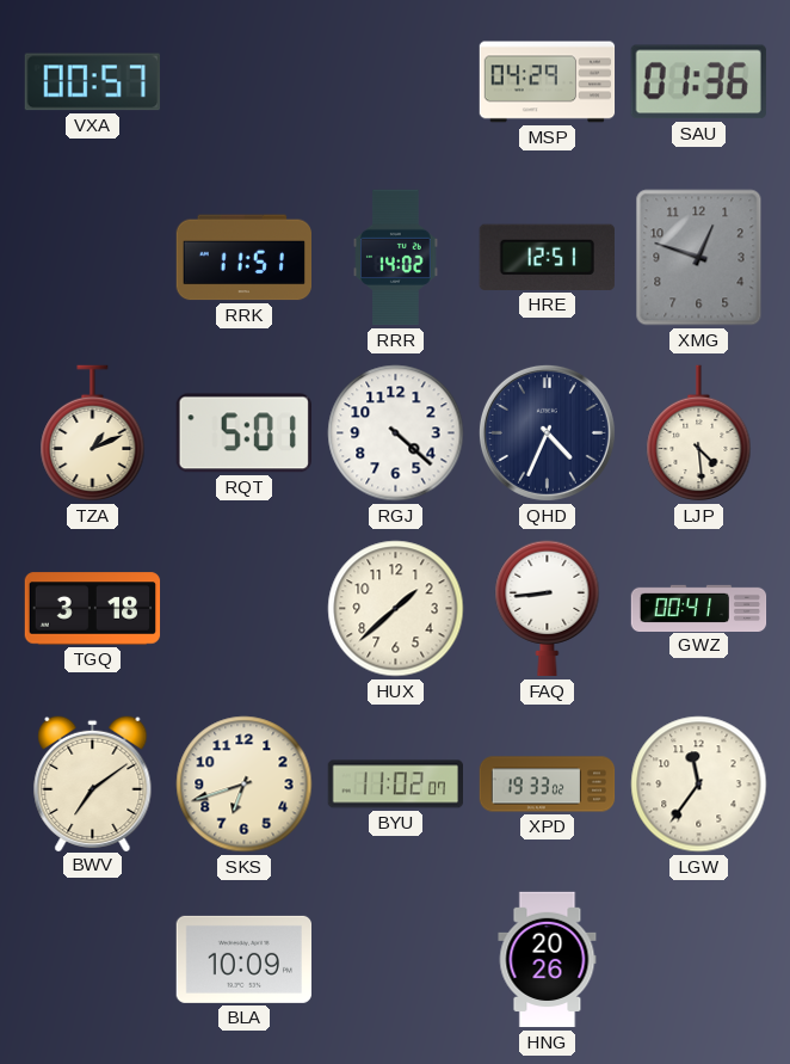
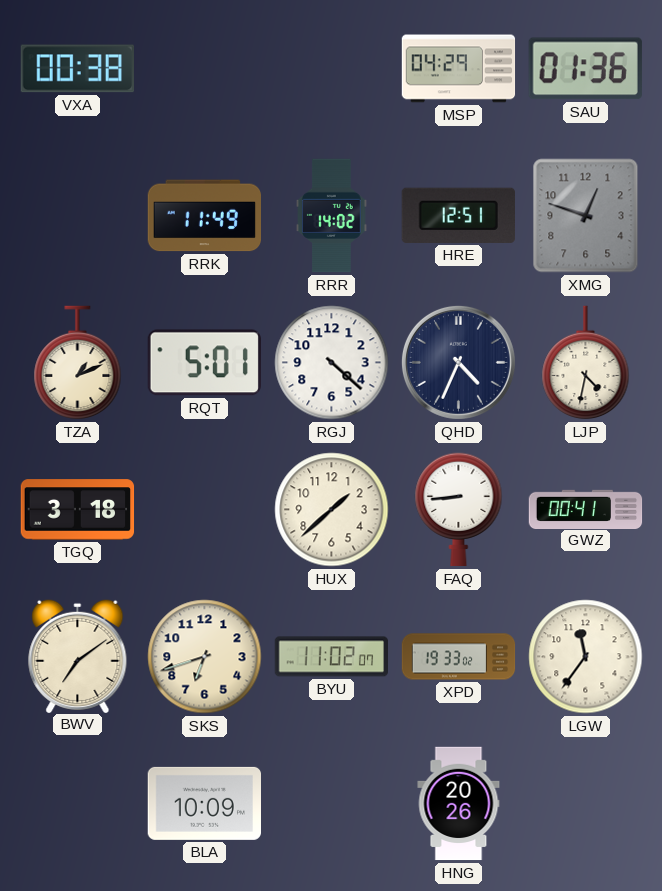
VXA: 00:57 -> 00:38 (77, 69)
RRK: 11:51 -> 11:49 (204, 216)
LJP: 4:29 -> 4:32 (586, 363)
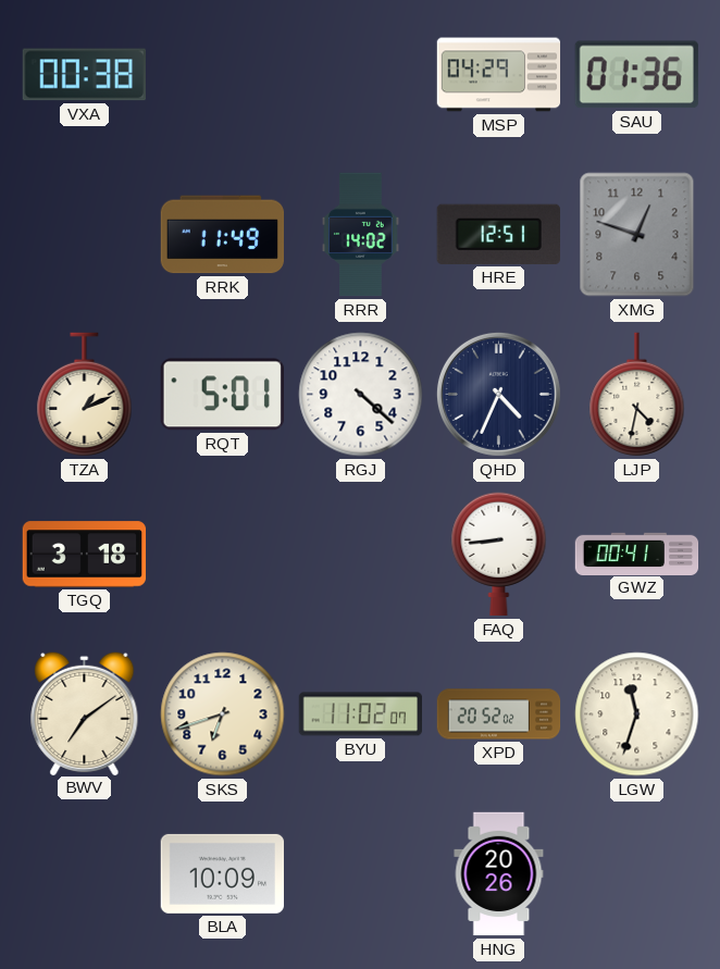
HUX: 1:38 -> none (332, 510)
XPD: 19:33 -> 20:52 (499, 715)
LGW: 11:36 -> 11:33 (637, 715)
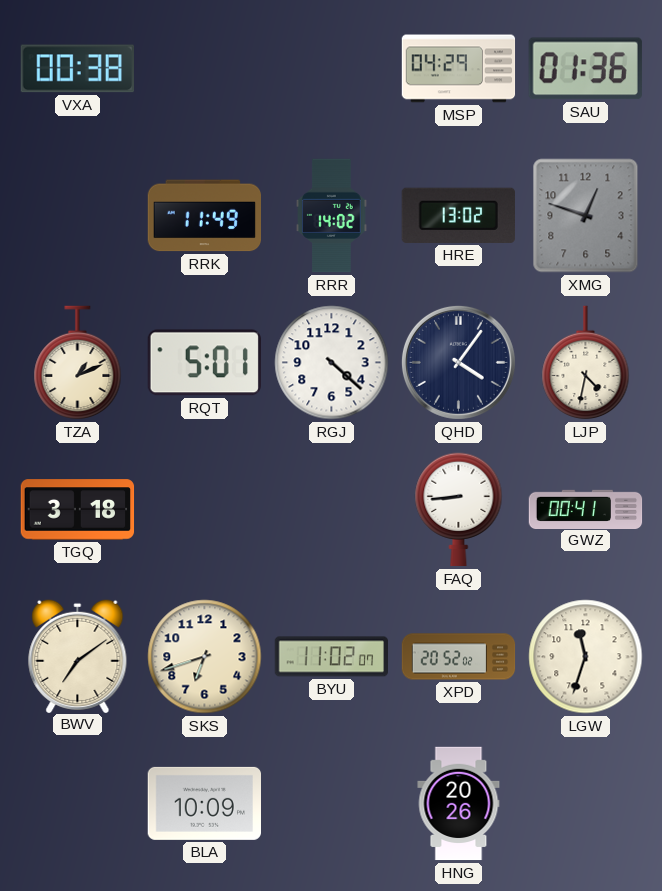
HRE: 12:51 -> 13:02 (458, 215)
QHD: 4:34 -> 4:06 (458, 362)
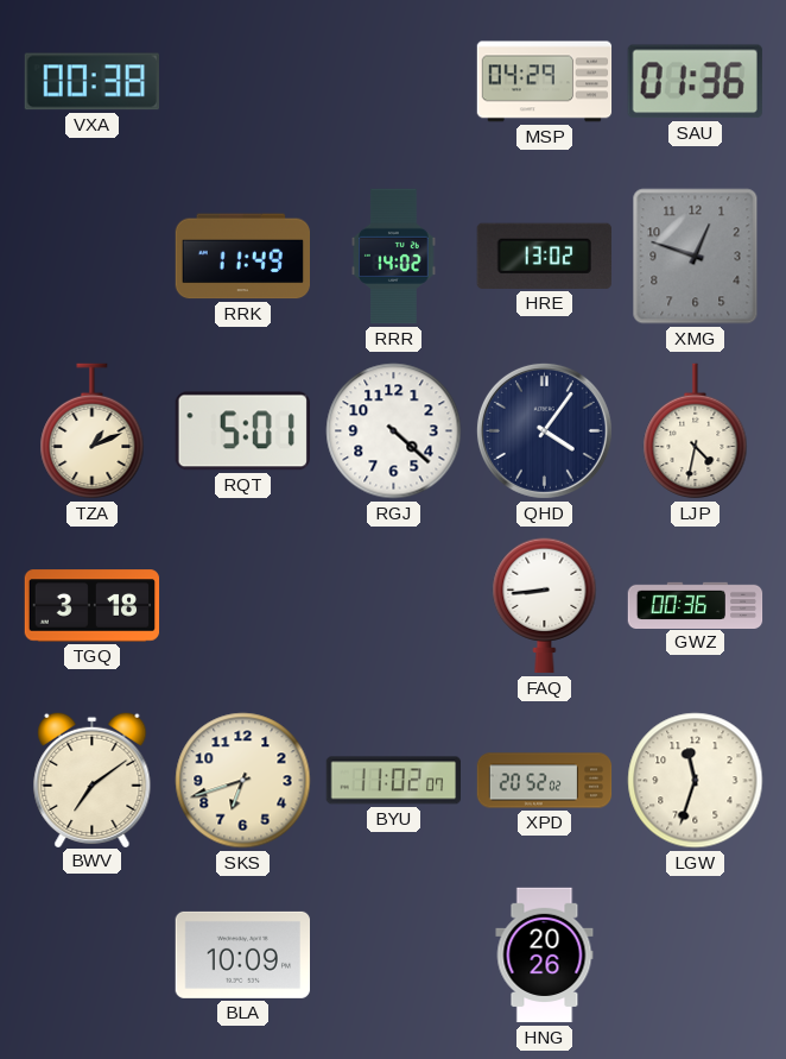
GWZ: 00:41 -> 00:36 (696, 605)
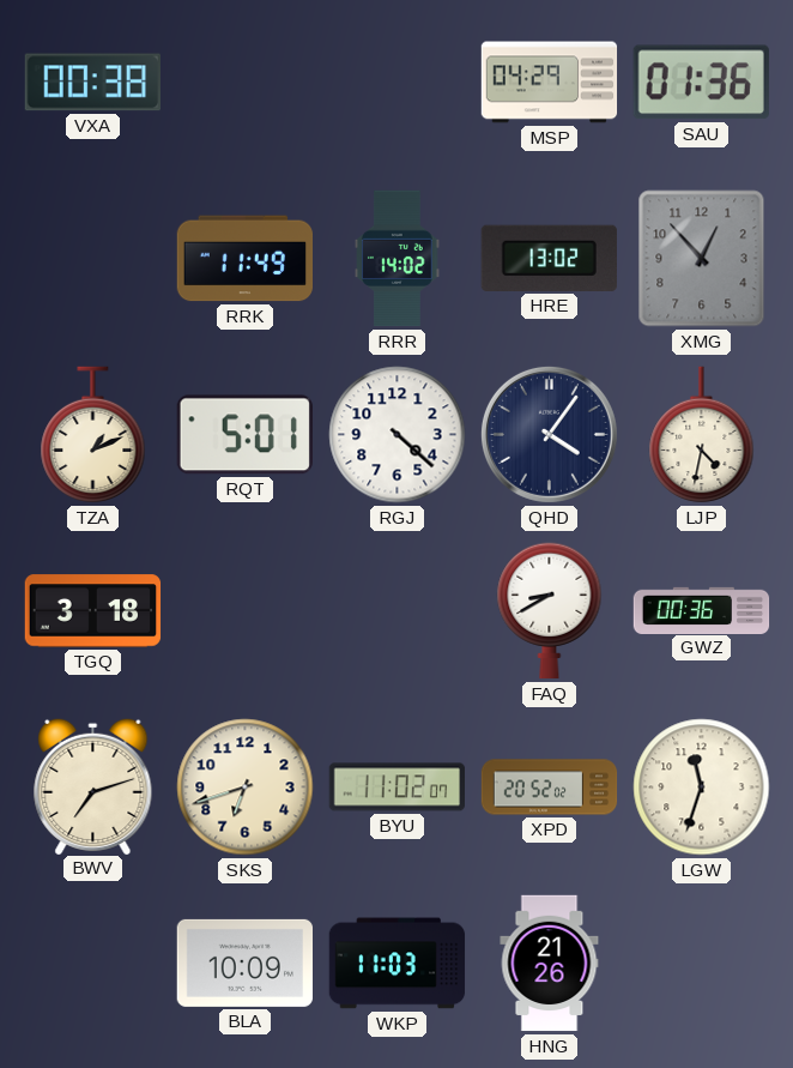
XMG: 12:48 -> 12:53 (702, 259)
FAQ: 8:44 -> 8:40 (550, 611)
BWV: 7:09 -> 7:12 (93, 785)
WKP: none -> 11:03 (398, 964)
HNG: 20:26 -> 21:26 (550, 964)
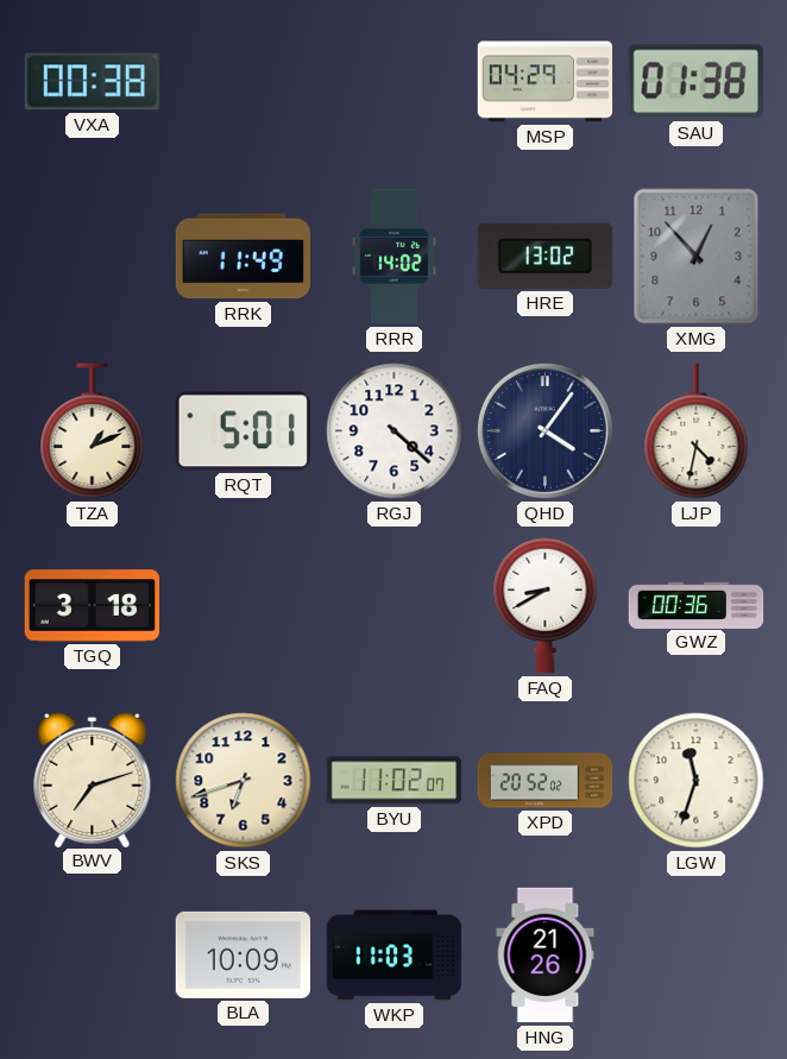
SAU: 01:36 -> 01:38 (695, 82)
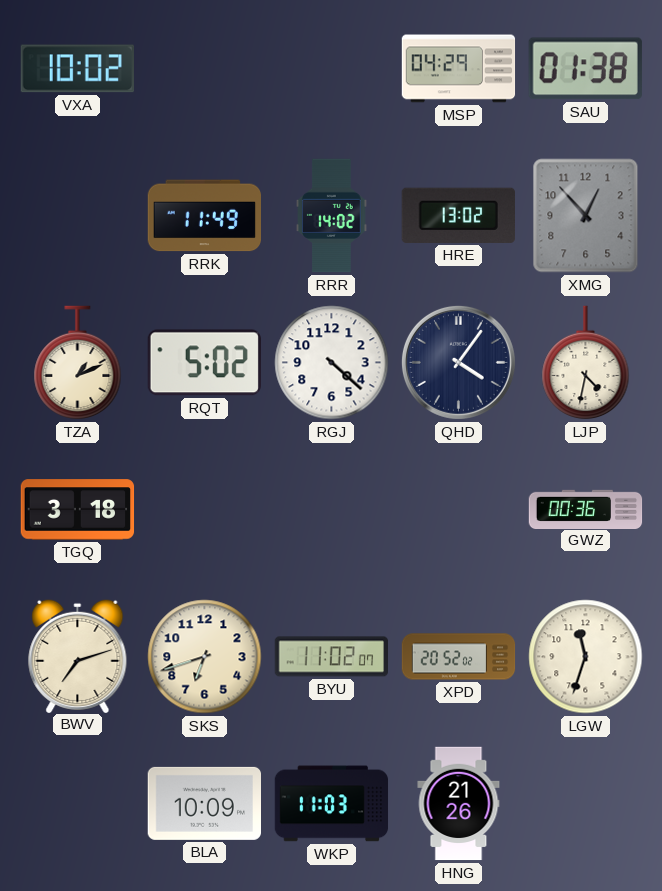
VXA: 00:38 -> 10:02 (77, 69)
RQT: 5:01 -> 5:02 (204, 363)
FAQ: 8:40 -> none (546, 606)
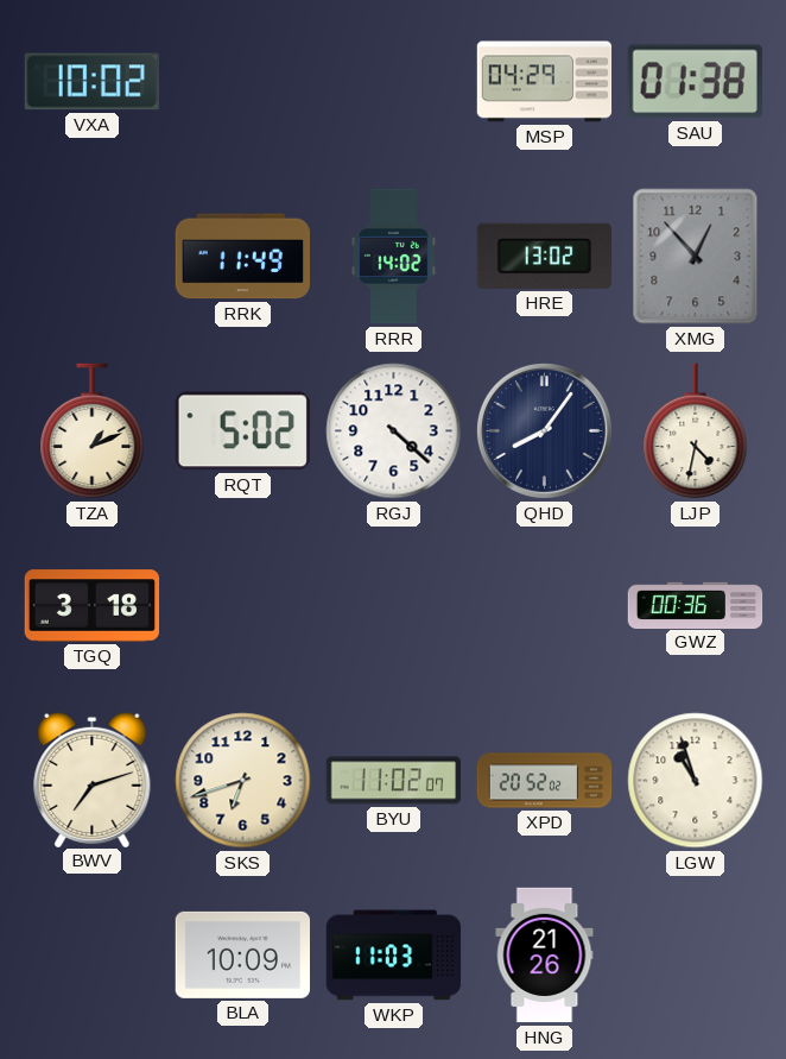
QHD: 4:06 -> 8:06 (544, 430)
LGW: 11:33 -> 10:57 (696, 781)
